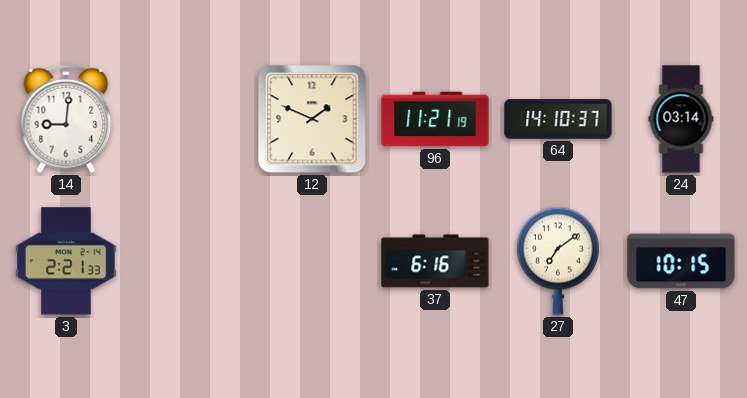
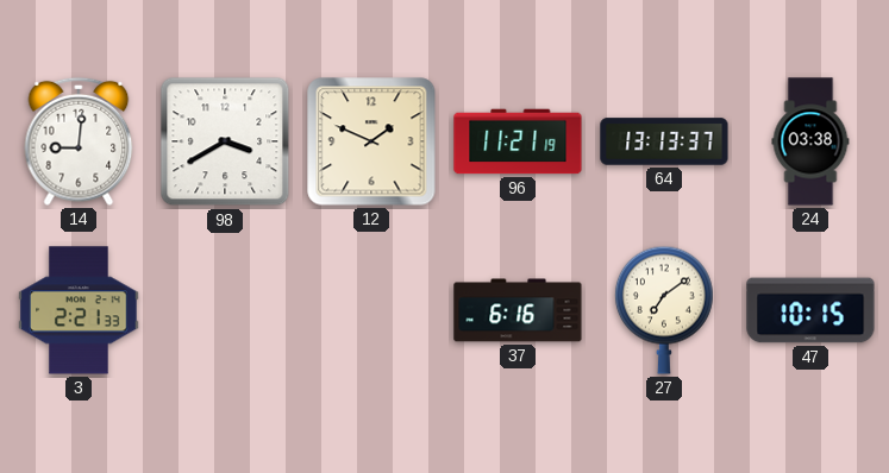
98: none -> 3:40 (225, 141)
64: 14:10 -> 13:13 (664, 141)
24: 03:14 -> 03:38 (810, 141)
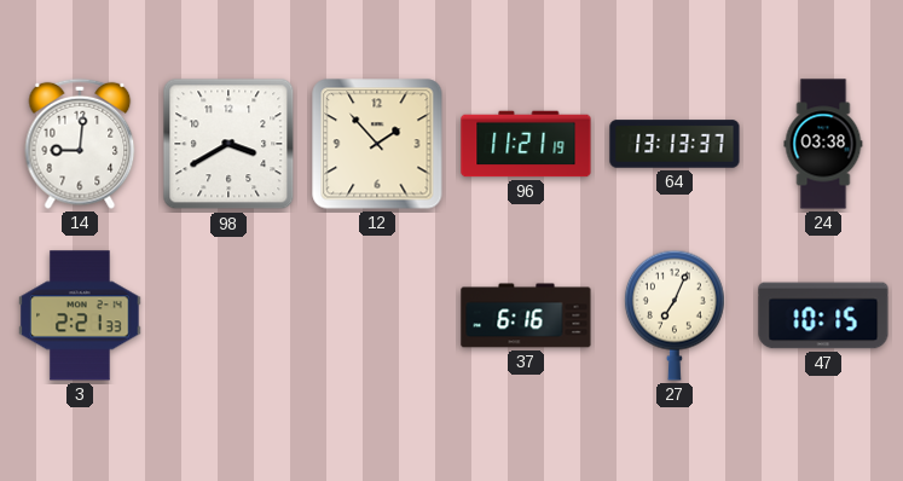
12: 1:49 -> 1:53 (377, 144)
27: 7:09 -> 7:04 (675, 315)
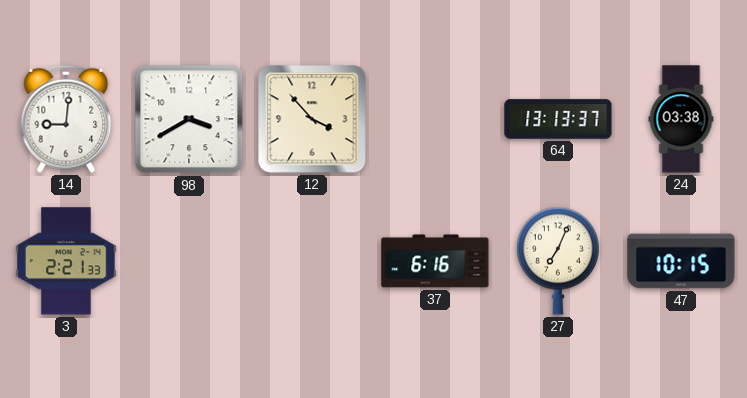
12: 1:53 -> 3:53 (312, 119)
96: 11:21 -> none (526, 144)
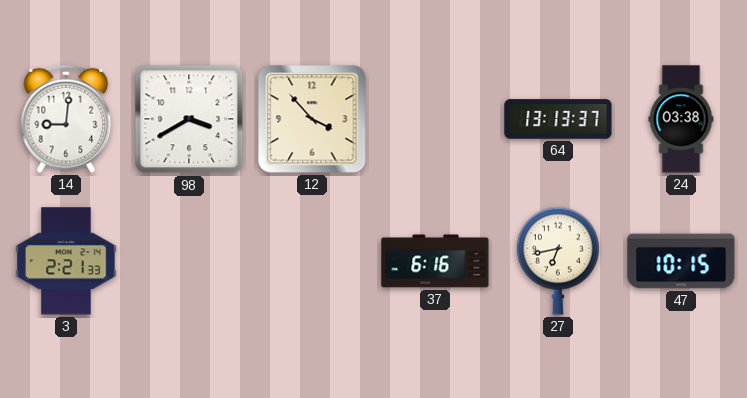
27: 7:04 -> 6:43 (558, 261)
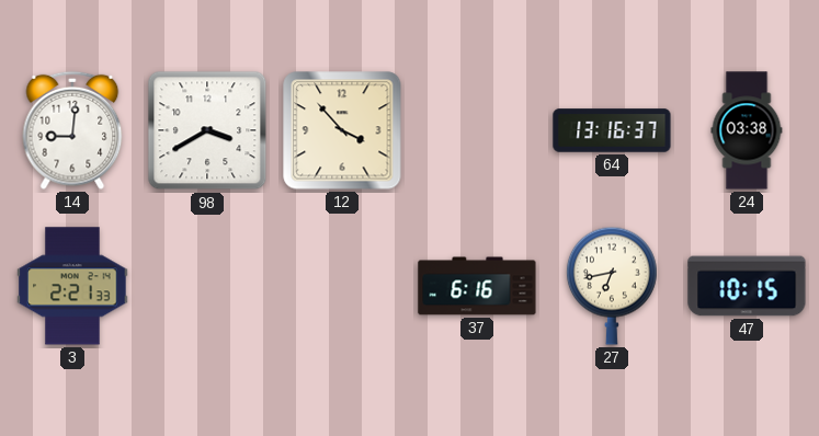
64: 13:13 -> 13:16 (612, 130)
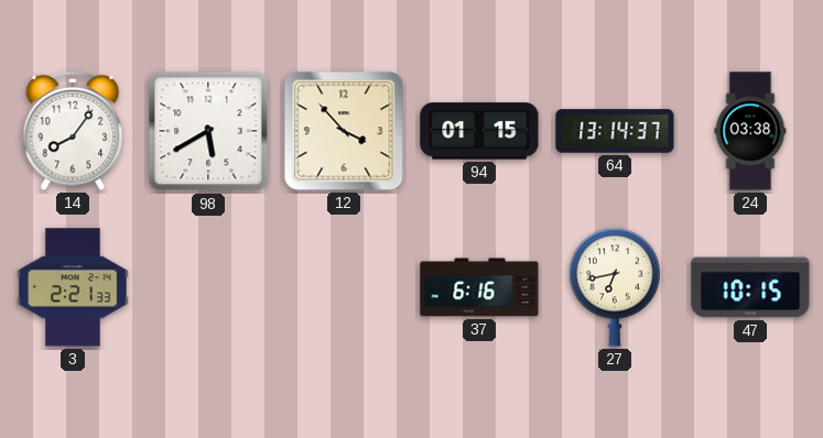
14: 9:01 -> 8:06 (73, 131)
98: 3:40 -> 5:40 (208, 131)
94: none -> 01:15 (479, 131)
64: 13:16 -> 13:14 (615, 131)
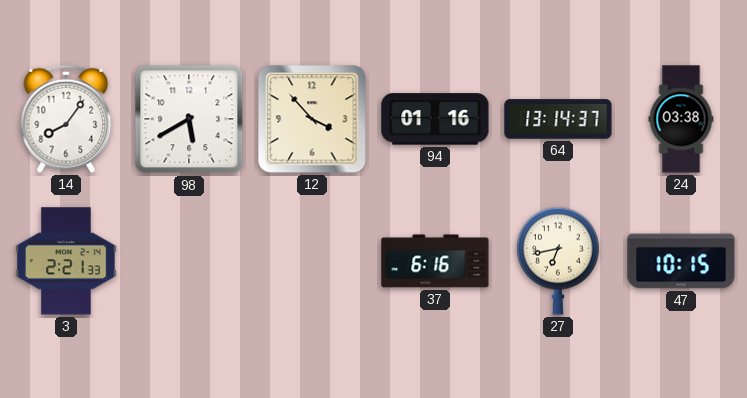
94: 01:15 -> 01:16 (435, 119)
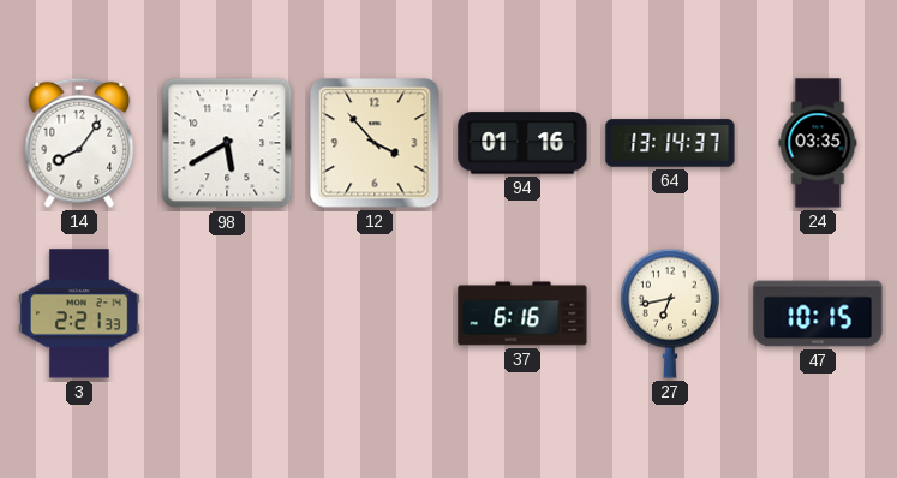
24: 03:38 -> 03:35 (818, 143)
